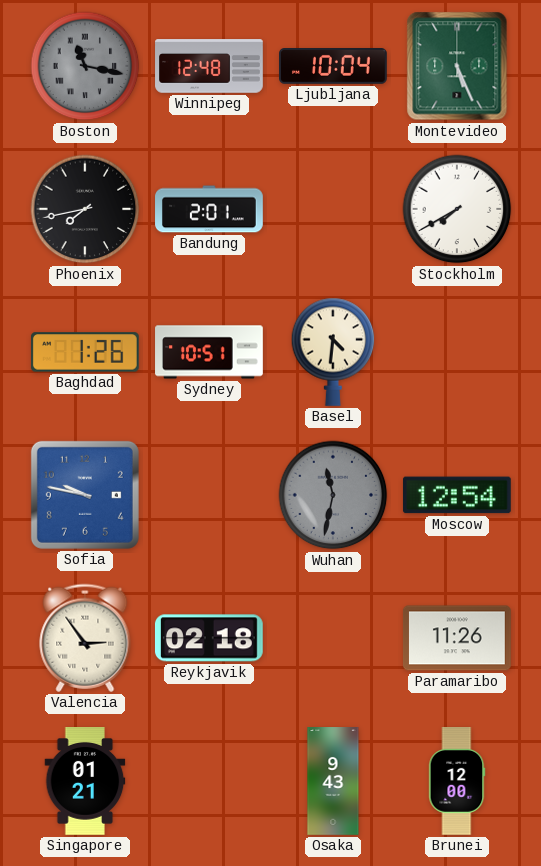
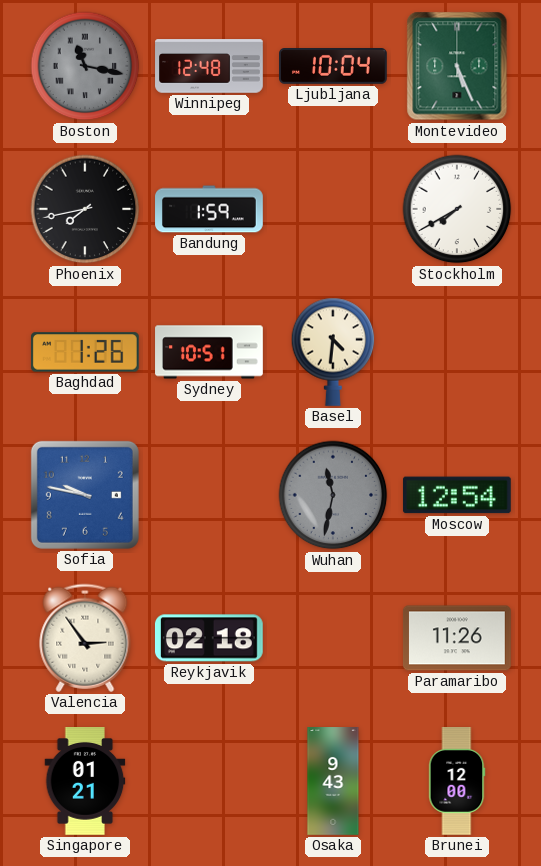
Bandung: 2:01 -> 1:59 (209, 209)
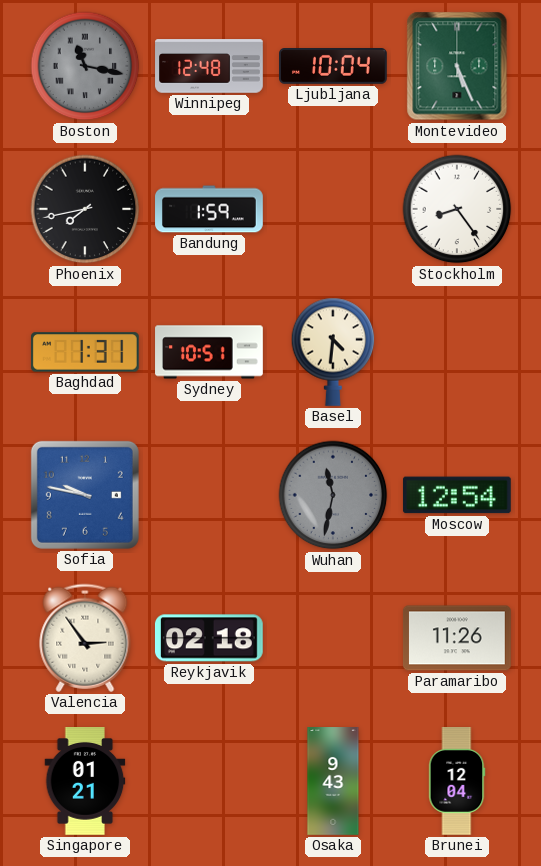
Stockholm: 7:40 -> 8:24 (457, 209)
Baghdad: 1:26 -> 1:31 (86, 352)
Brunei: 12:00 -> 12:04 (457, 782)
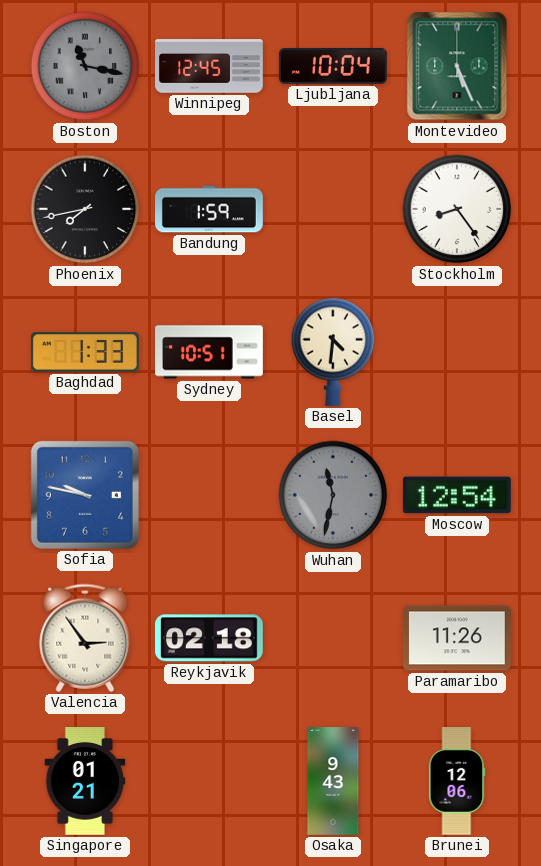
Winnipeg: 12:48 -> 12:45 (209, 66)
Baghdad: 1:31 -> 1:33 (86, 352)
Brunei: 12:04 -> 12:06 (457, 782)
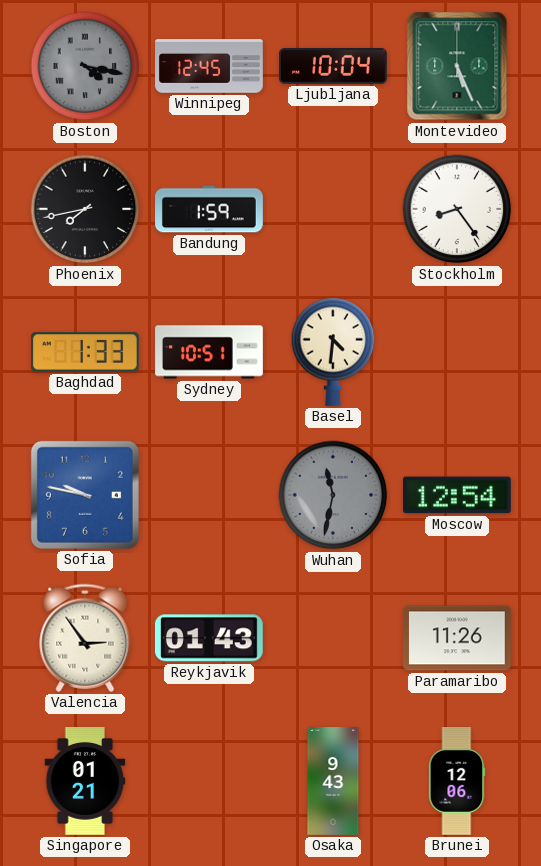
Boston: 11:17 -> 4:17 (85, 66)
Reykjavik: 02:18 -> 01:43 (209, 638)
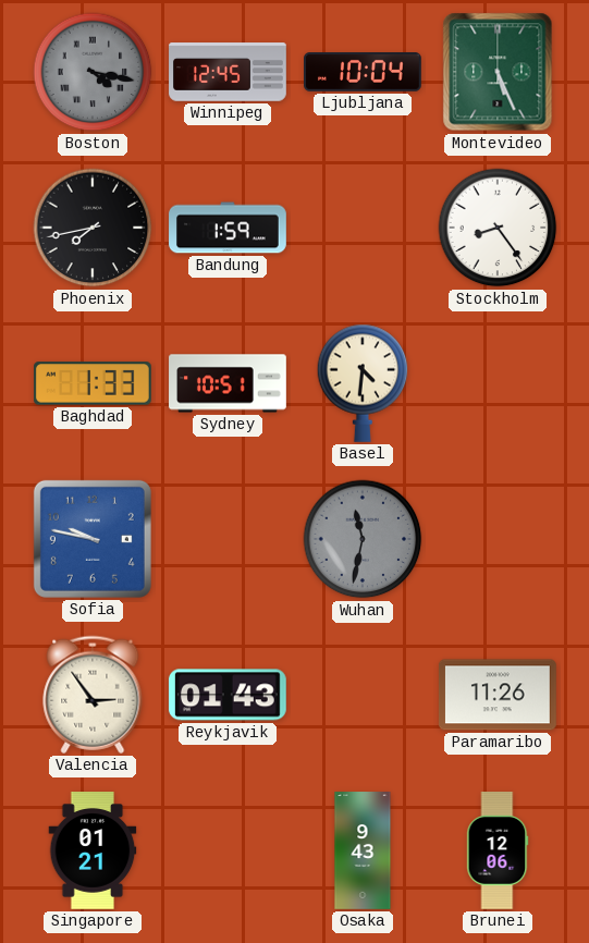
Moscow: 12:54 -> none (457, 495)
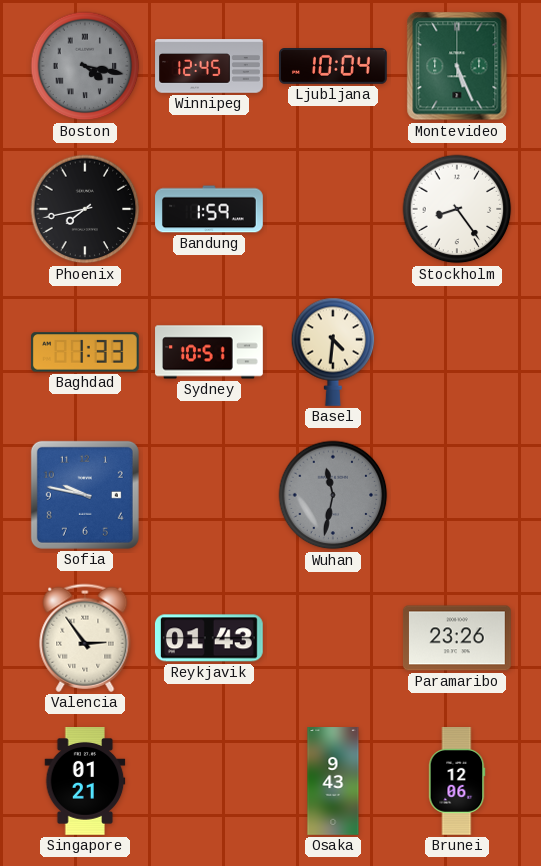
Paramaribo: 11:26 -> 23:26 (457, 638)
